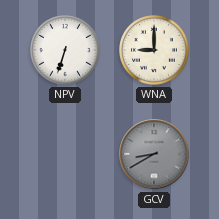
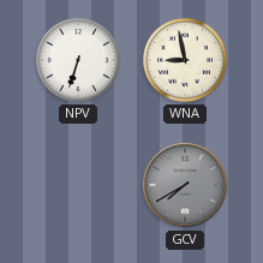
WNA: 9:00 -> 8:58 (186, 61)
GCV: 8:40 -> 7:40 (185, 185)
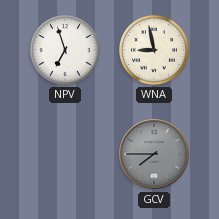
NPV: 6:33 -> 6:57 (66, 51)
GCV: 7:40 -> 7:45 (154, 154)
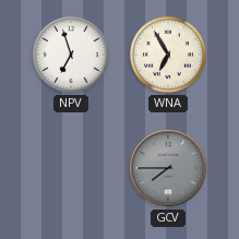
WNA: 8:58 -> 6:55 (169, 56)
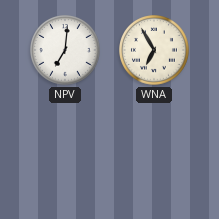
NPV: 6:57 -> 7:01 (66, 51)
GCV: 7:45 -> none (168, 168)
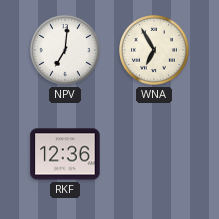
RKF: none -> 12:36 (65, 154)
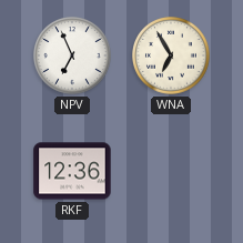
NPV: 7:01 -> 6:56 (73, 57)
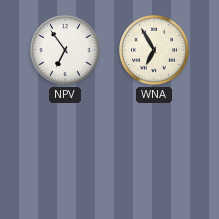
NPV: 6:56 -> 6:54 (66, 51)
RKF: 12:36 -> none (72, 171)
